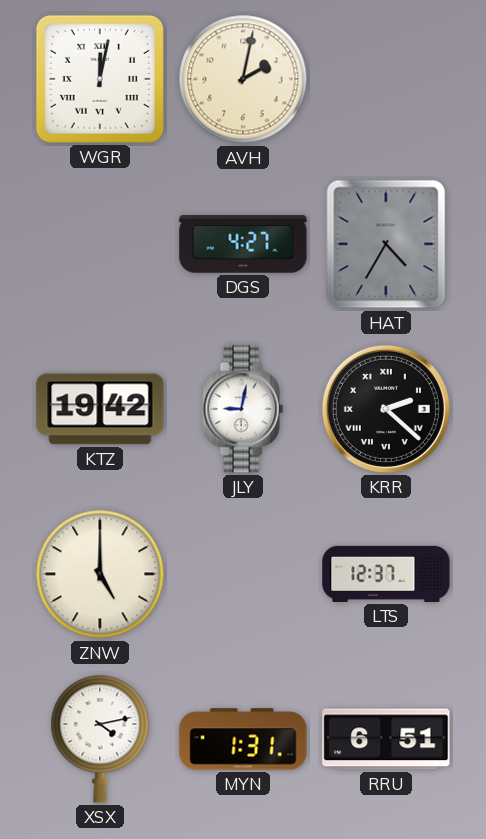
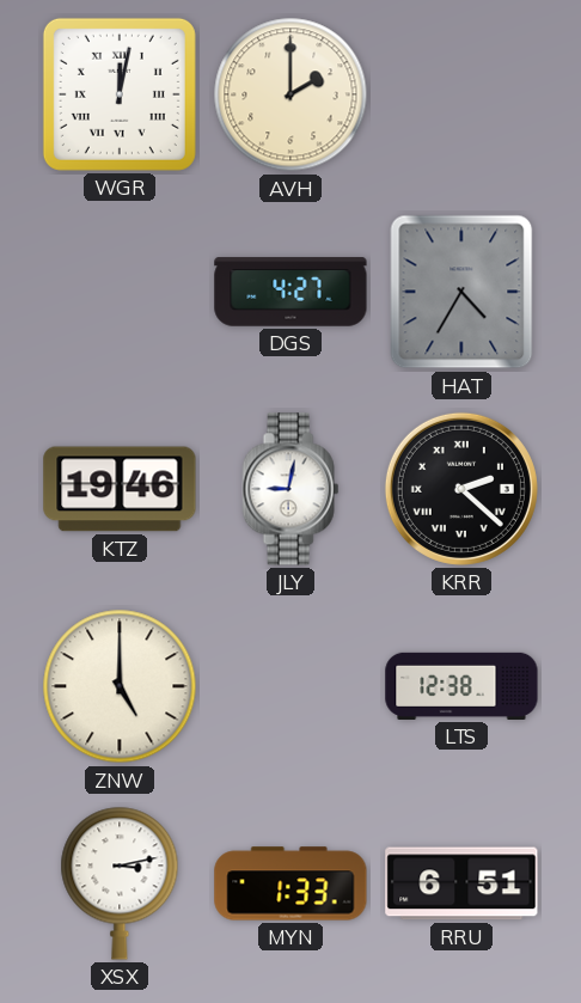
AVH: 2:02 -> 2:00 (290, 94)
KTZ: 19:42 -> 19:46 (120, 489)
LTS: 12:37 -> 12:38 (461, 686)
XSX: 4:13 -> 3:13 (120, 883)
MYN: 1:31 -> 1:33 (290, 883)
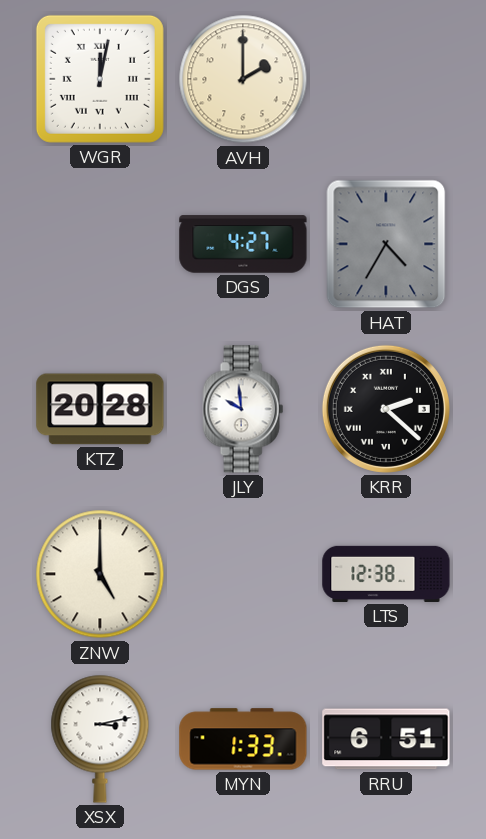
KTZ: 19:46 -> 20:28 (100, 409)
JLY: 9:02 -> 9:59 (243, 409)
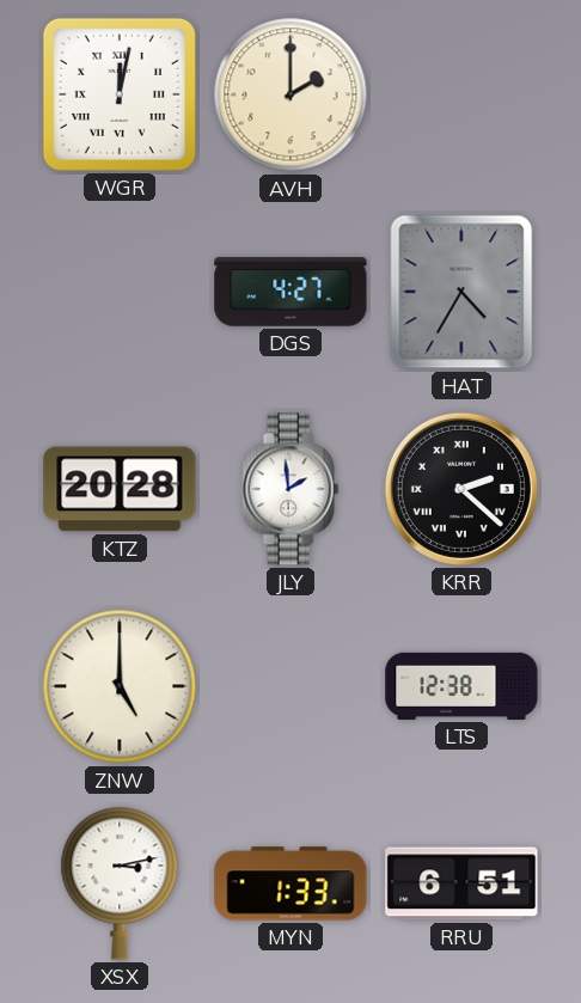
JLY: 9:59 -> 1:59 (290, 489)
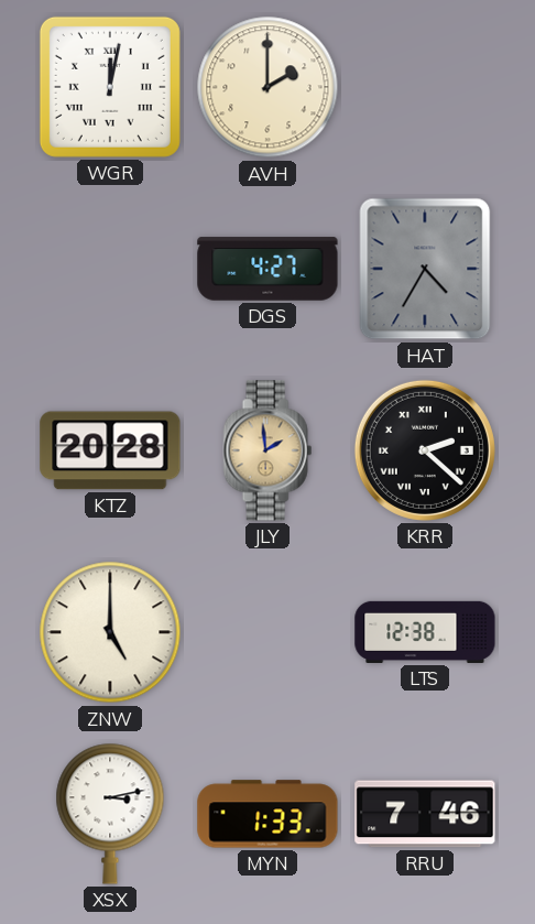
JLY dial: white -> champagne (267, 450)
RRU: 6:51 -> 7:46 (425, 814)
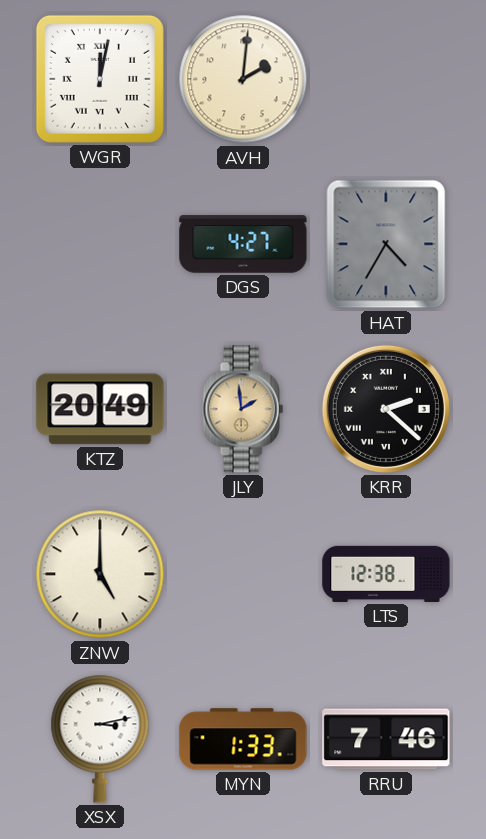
AVH: 2:00 -> 2:01 (243, 79)
KTZ: 20:28 -> 20:49 (100, 409)
